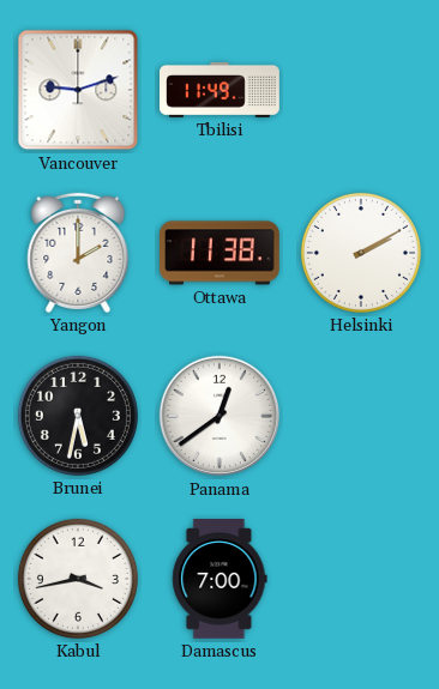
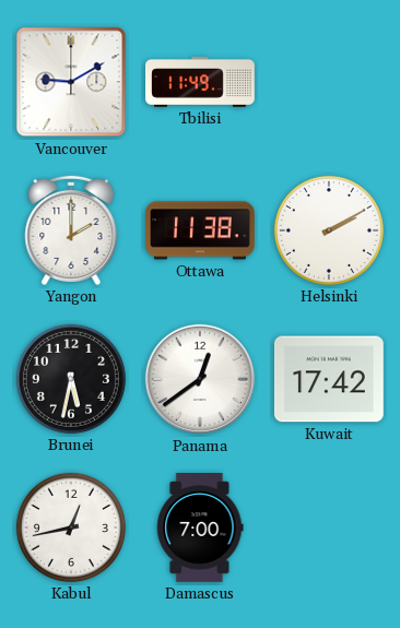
Vancouver: 9:12 -> 9:10 (71, 82)
Kuwait: none -> 17:42 (329, 379)
Kabul: 3:43 -> 12:43 (71, 528)
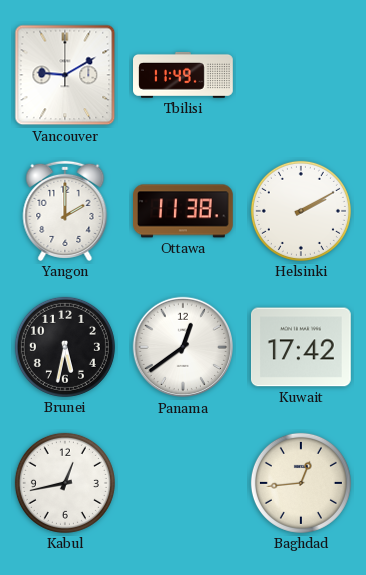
Damascus: 7:00 -> none (200, 529)
Baghdad: none -> 12:44 (301, 483)
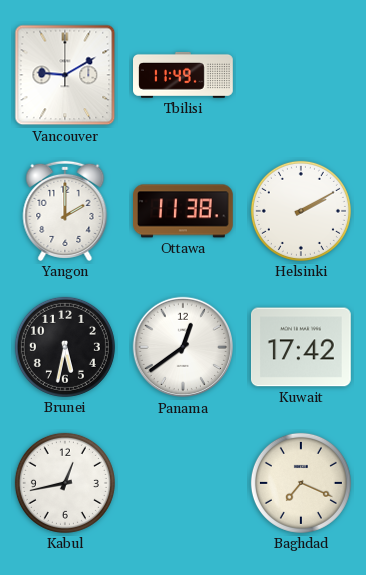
Baghdad: 12:44 -> 7:19 (301, 483)
